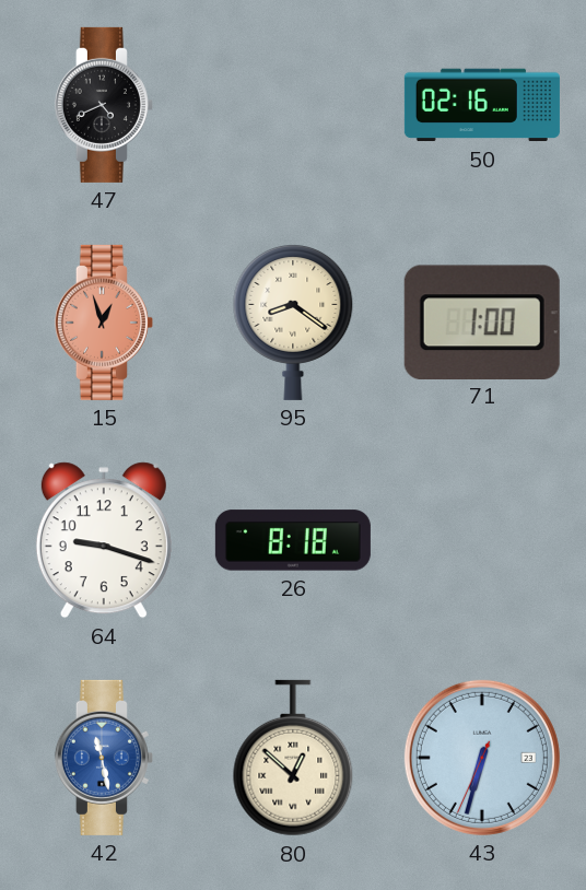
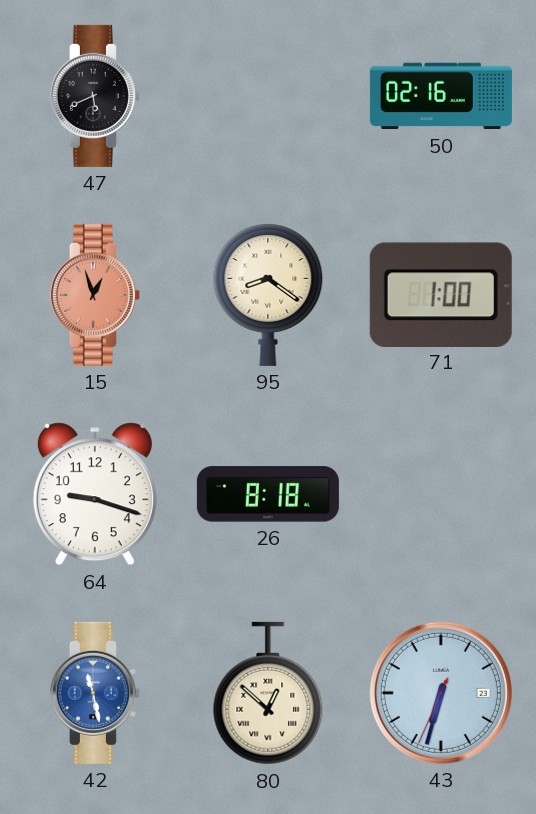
47: 4:41 -> 5:41 (95, 96)
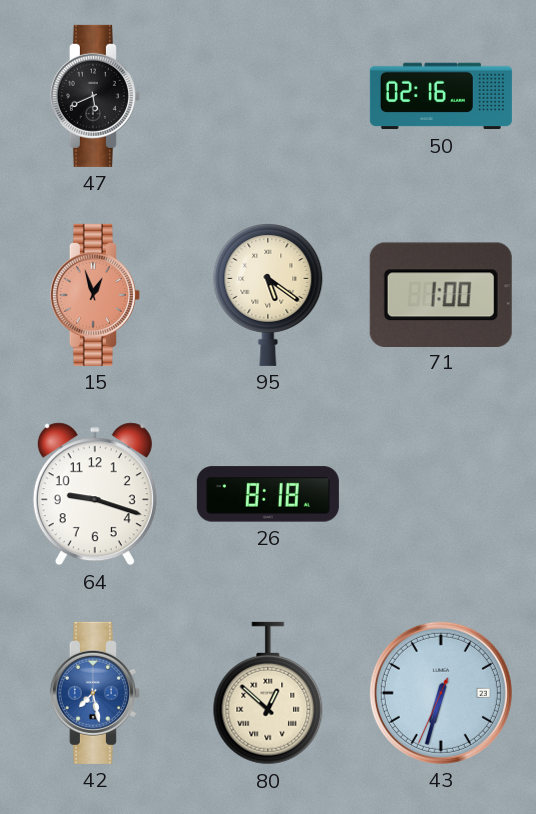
95: 8:21 -> 5:21 (268, 295)
42: 11:28 -> 7:28 (95, 693)
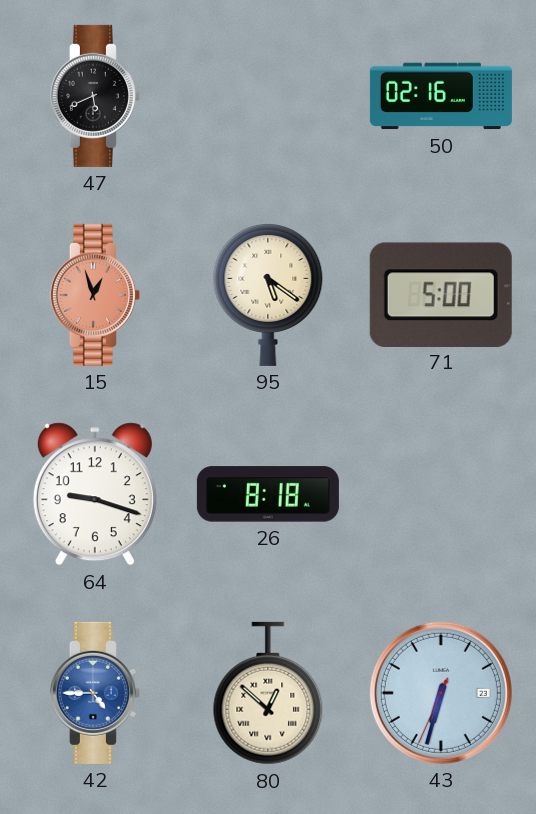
71: 1:00 -> 5:00 (441, 294)
42: 7:28 -> 4:45 (95, 693)
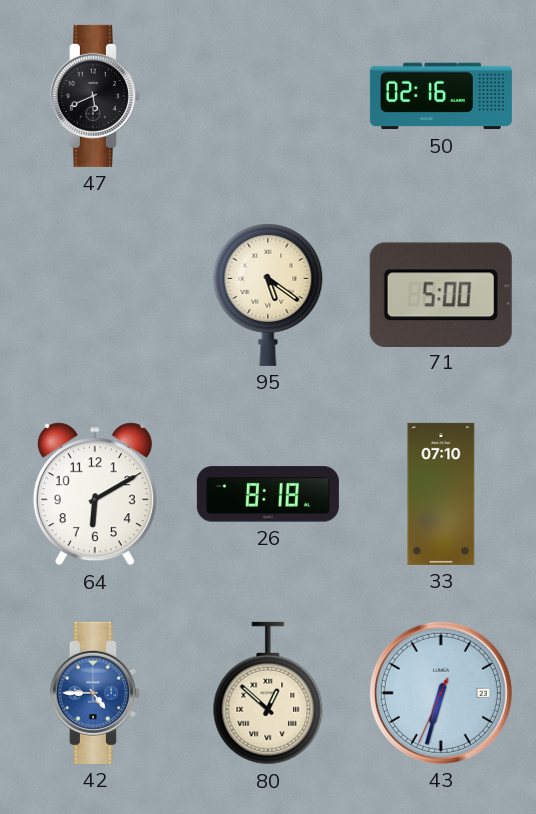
15: 12:57 -> none (95, 295)
64: 9:18 -> 6:10 (95, 494)
33: none -> 07:10 (441, 494)
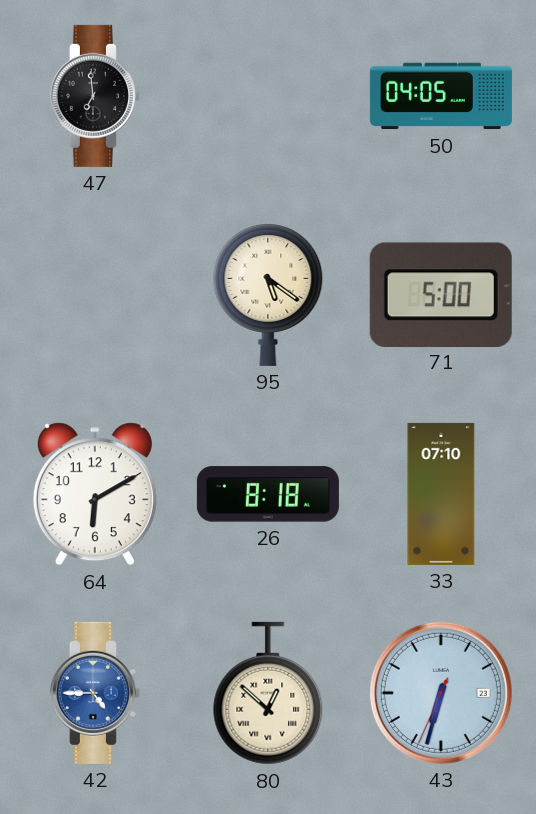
47: 5:41 -> 6:59 (95, 96)
50: 02:16 -> 04:05 (441, 96)
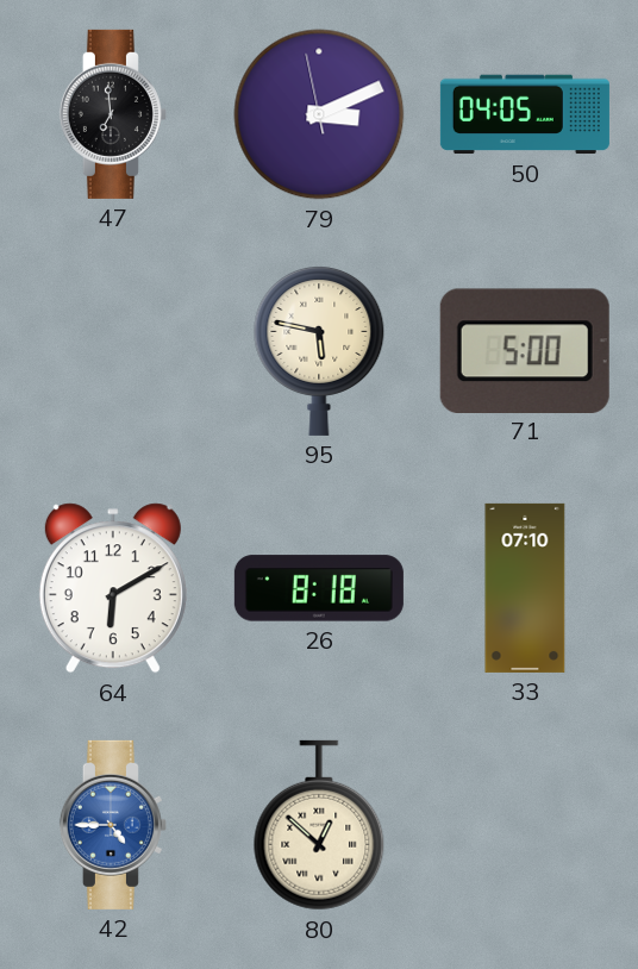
79: none -> 3:10 (319, 114)
95: 5:21 -> 5:47 (319, 351)
43: 6:32 -> none (441, 693)
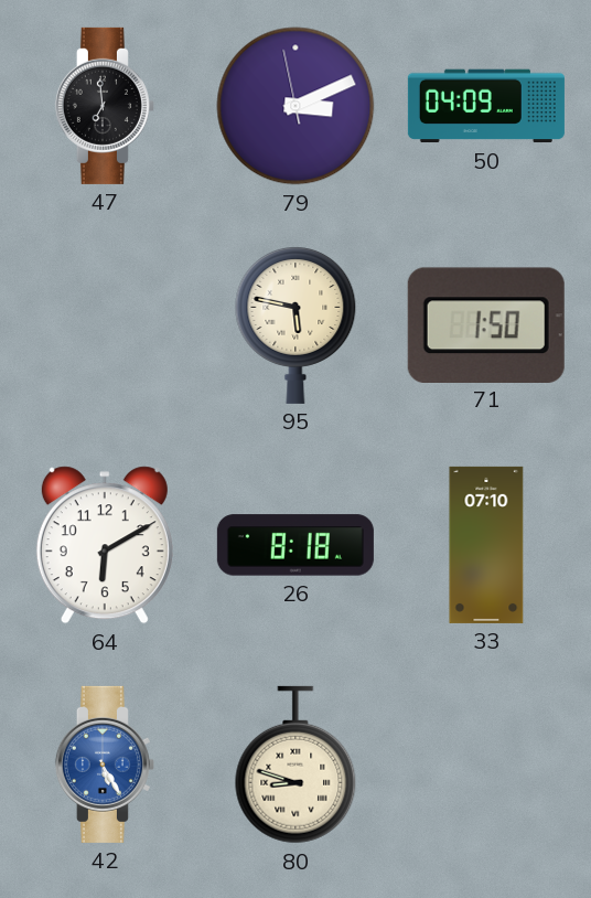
50: 04:05 -> 04:09 (486, 106)
71: 5:00 -> 1:50 (486, 324)
42: 4:45 -> 5:25 (105, 765)
80: 12:52 -> 8:48 (295, 765)
